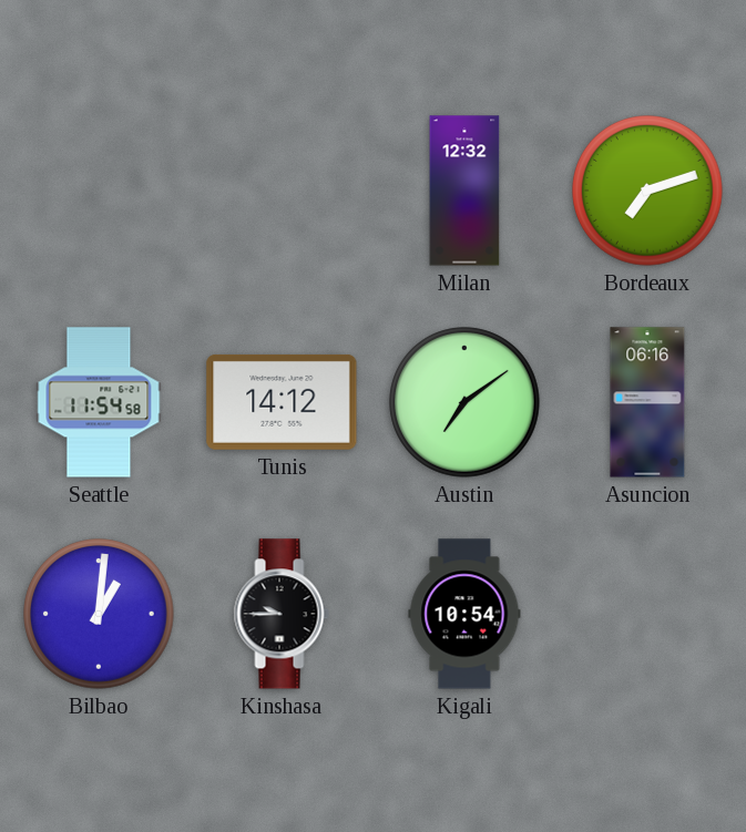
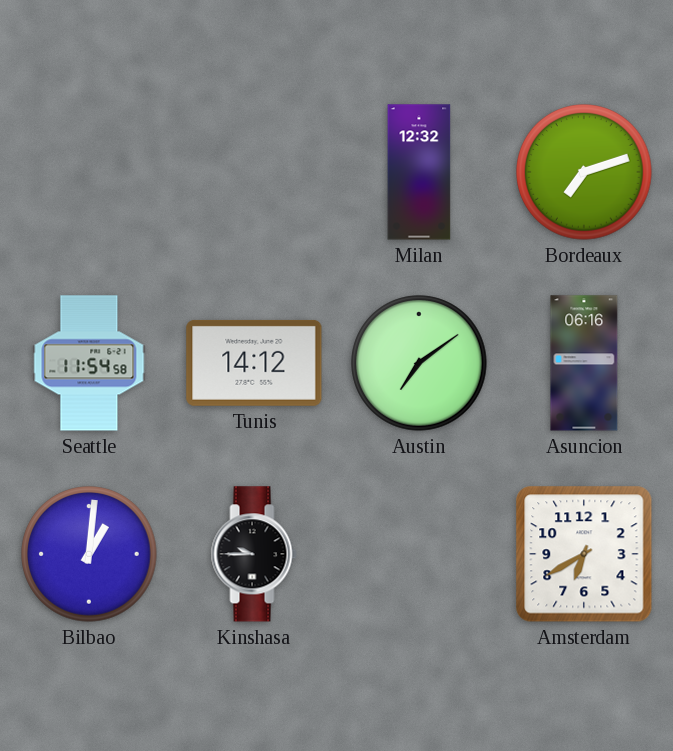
Kigali: 10:54 -> none (464, 614)
Amsterdam: none -> 6:40 (584, 554)
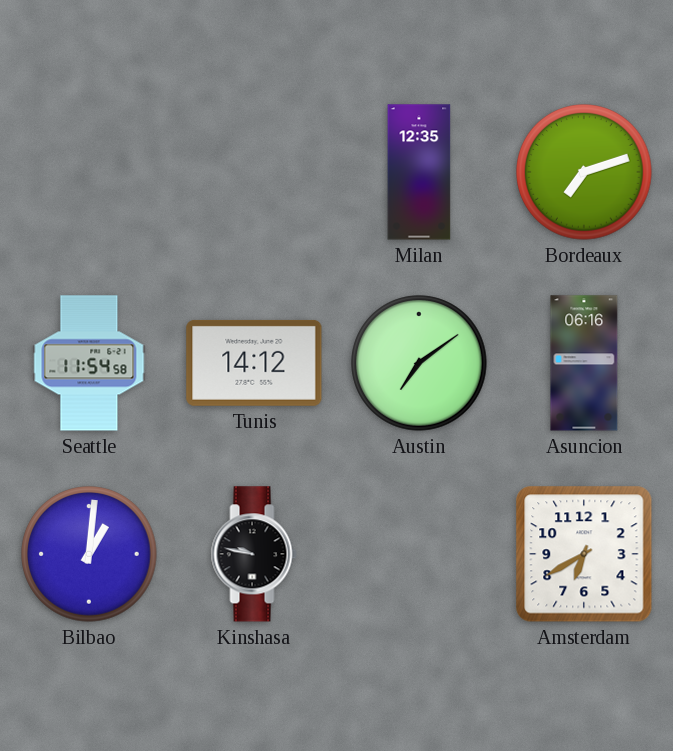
Milan: 12:32 -> 12:35 (419, 172)
Kinshasa: 9:45 -> 9:47 (254, 554)
